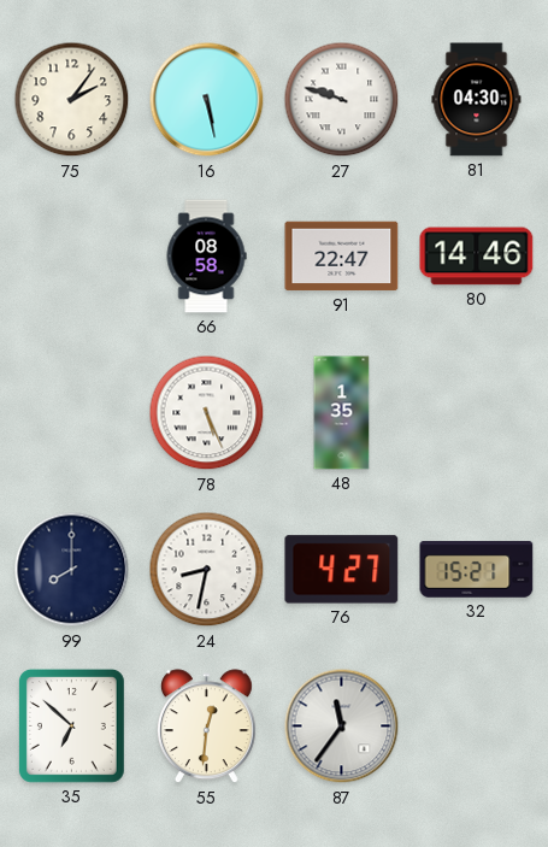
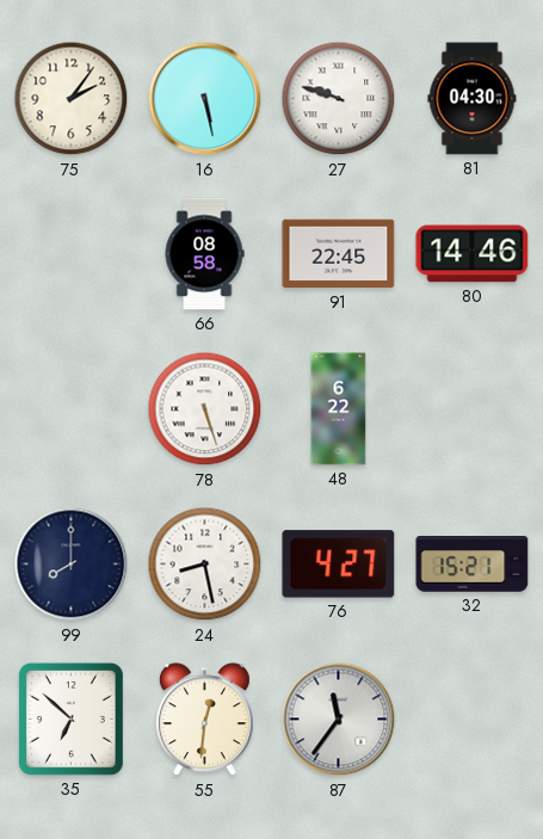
91: 22:47 -> 22:45 (339, 254)
78: 5:26 -> 5:27 (205, 409)
48: 1:35 -> 6:22 (339, 409)
24: 8:32 -> 8:28 (205, 565)
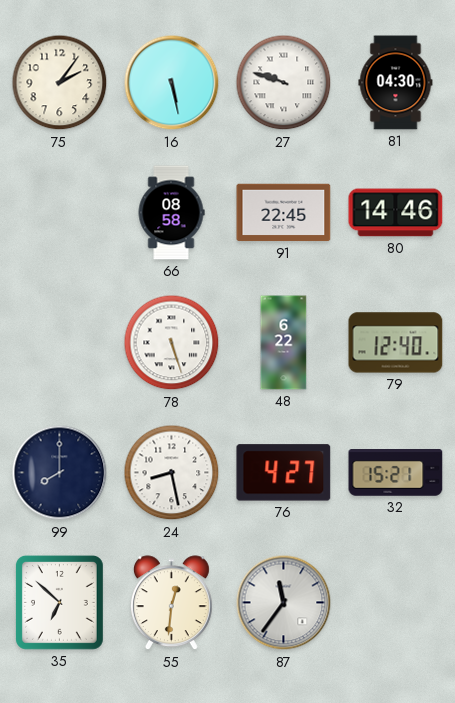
79: none -> 12:40 (396, 343)
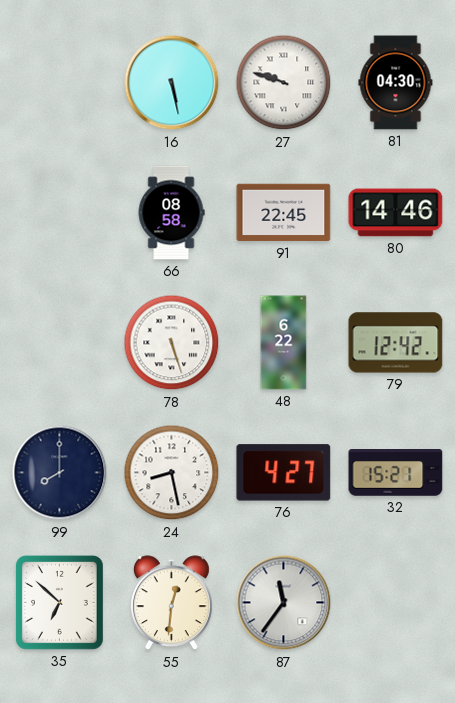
75: 2:06 -> none (60, 83)
79: 12:40 -> 12:42 (396, 343)
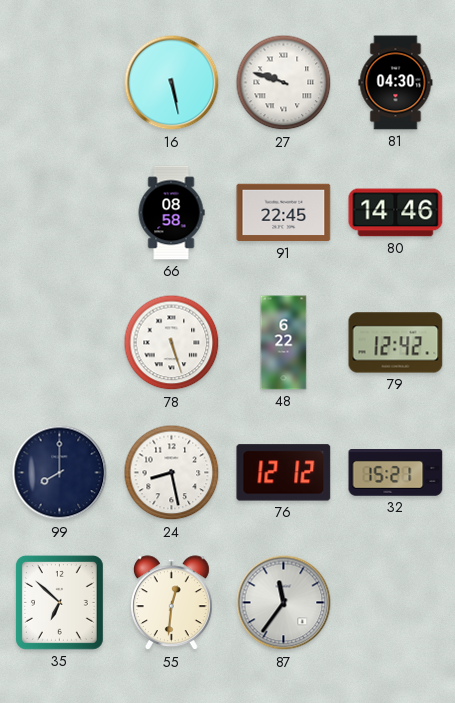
76: 4:27 -> 12:12 (284, 473)
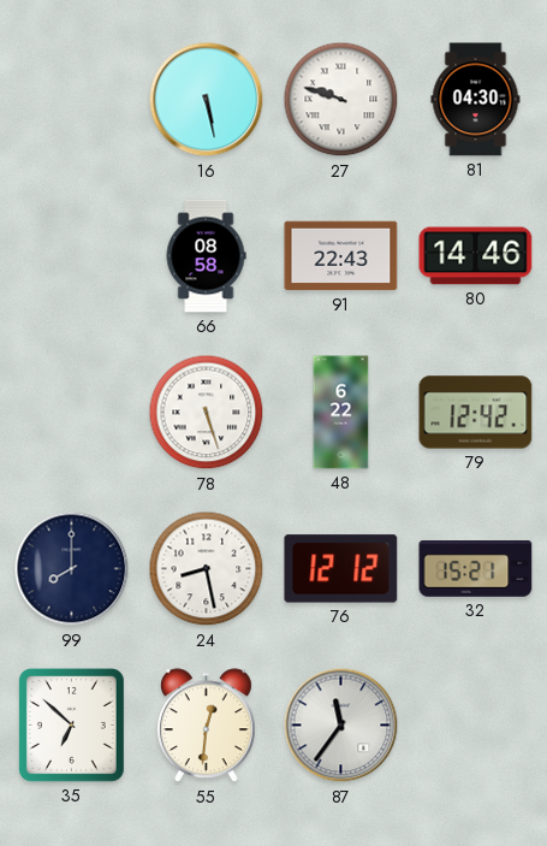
91: 22:45 -> 22:43 (341, 256)
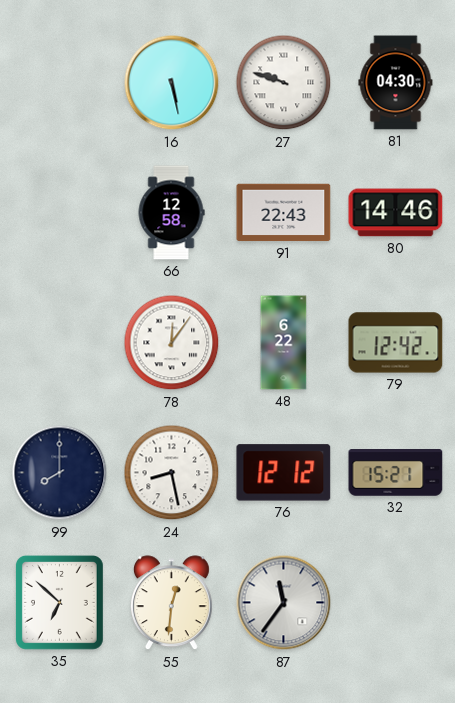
66: 08:58 -> 12:58 (171, 213)
78: 5:27 -> 12:06 (172, 343)
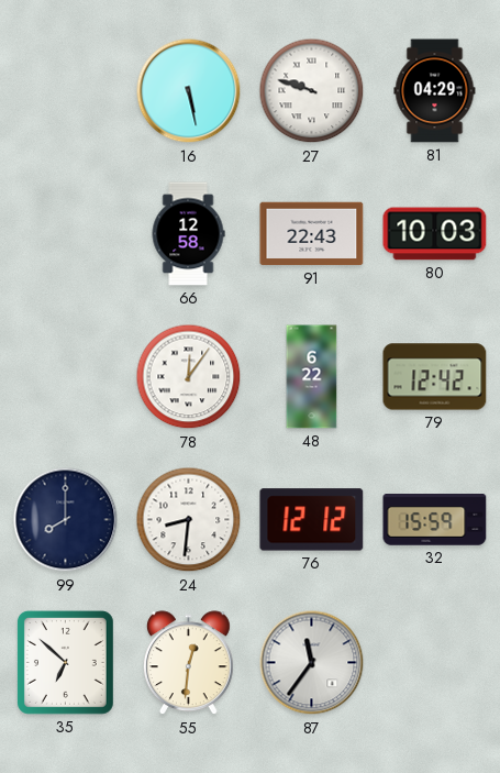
81: 04:30 -> 04:29 (435, 91)
80: 14:46 -> 10:03 (435, 234)
24: 8:28 -> 8:31 (189, 520)
32: 15:21 -> 15:59 (435, 520)
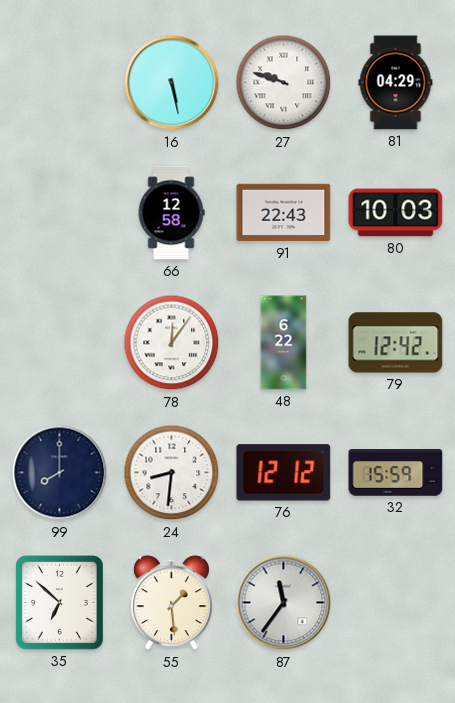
55: 12:31 -> 1:29 (171, 603)
